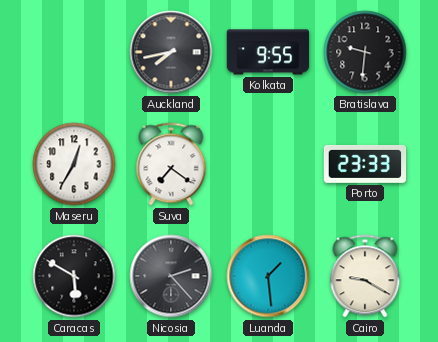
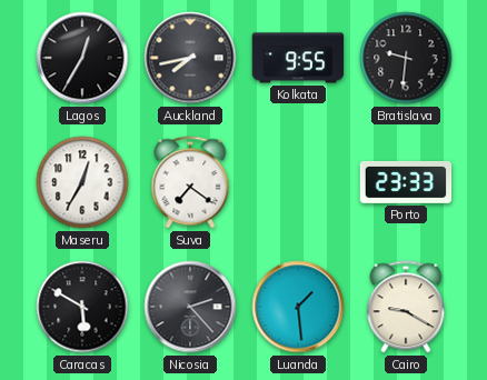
Lagos: none -> 12:35 (82, 58)
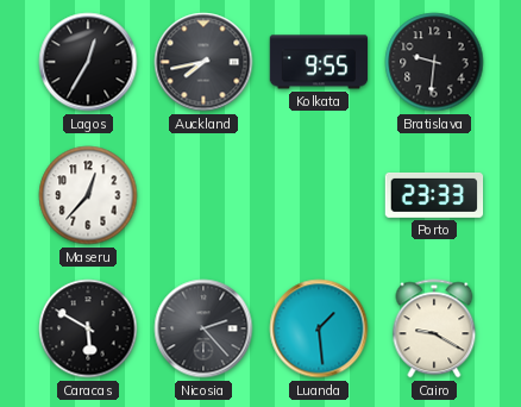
Maseru: 12:35 -> 12:37 (88, 195)
Suva: 7:21 -> none (190, 182)
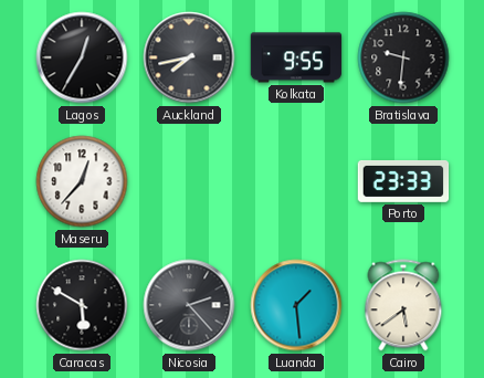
Cairo: 9:20 -> 5:39 (403, 305)
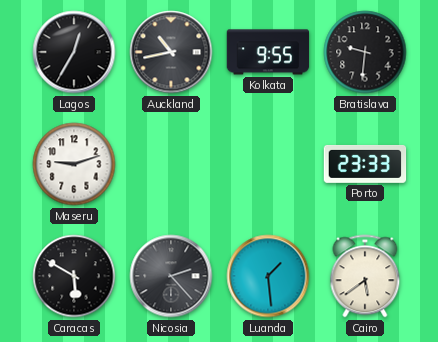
Auckland: 7:43 -> 10:43 (171, 52)
Maseru: 12:37 -> 9:12 (74, 164)
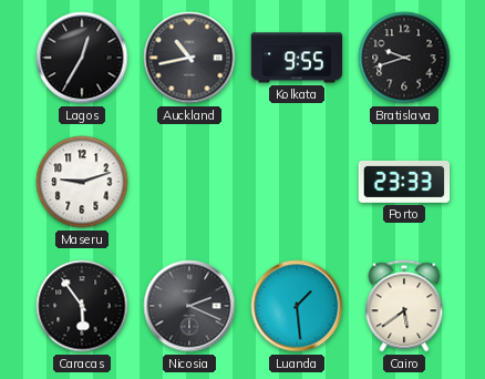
Bratislava: 9:31 -> 9:42 (404, 58)
Caracas: 5:50 -> 5:54 (82, 306)
Nicosia: 2:23 -> 2:19 (189, 306)
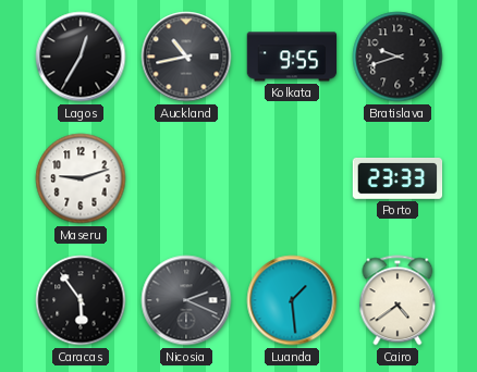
Cairo: 5:39 -> 4:39 (397, 300)
